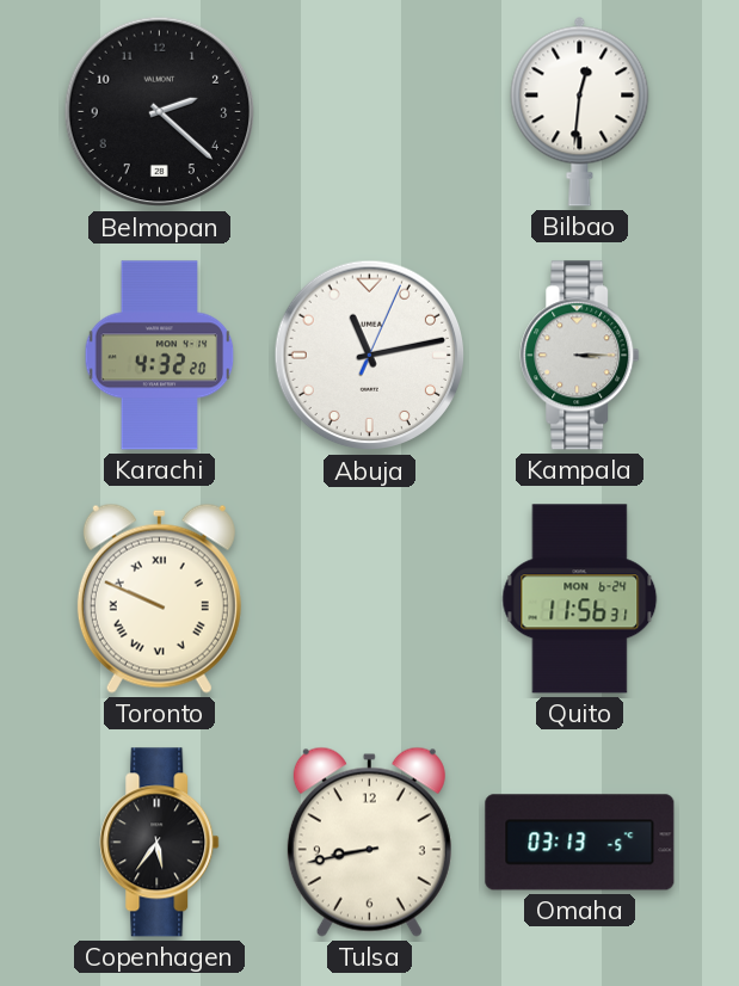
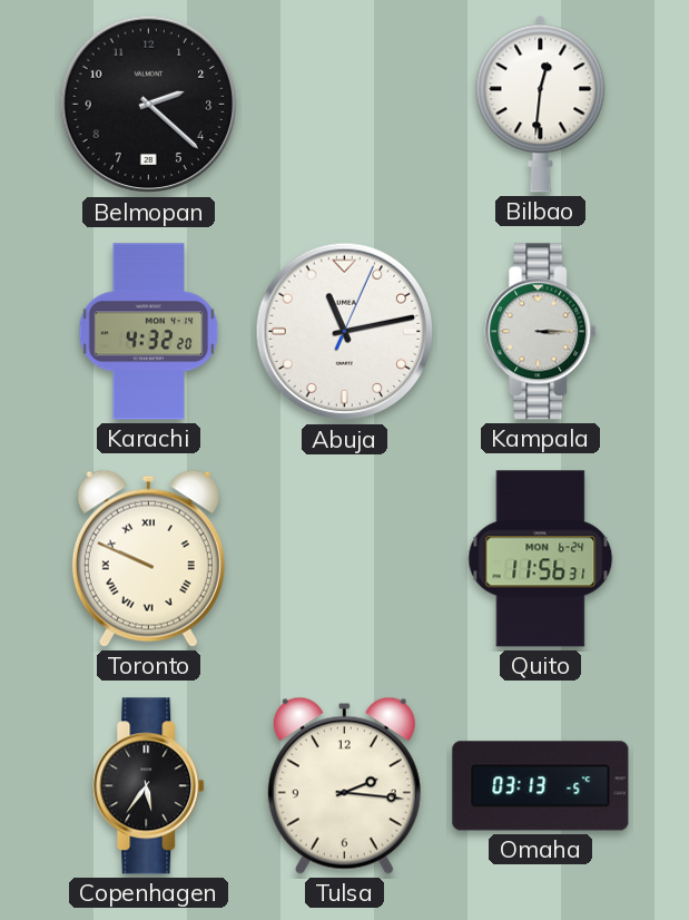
Tulsa: 8:43 -> 2:16 (344, 785)
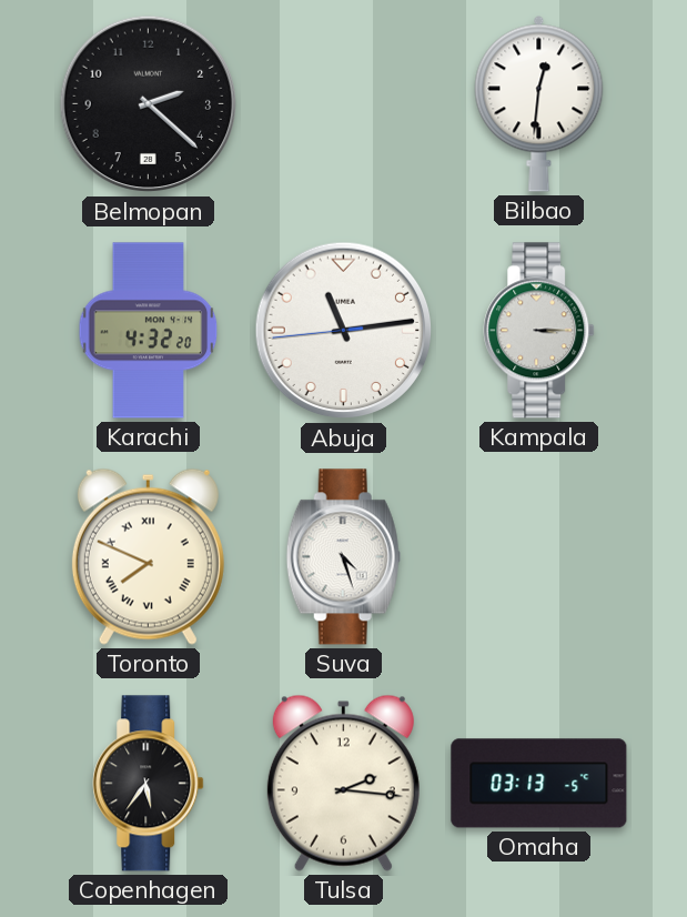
Abuja: 11:13:04 -> 11:13:44 (344, 331)
Toronto: 9:49 -> 7:49 (148, 556)
Suva: none -> 4:27 (343, 557)
Quito: 11:56 -> none (541, 559)
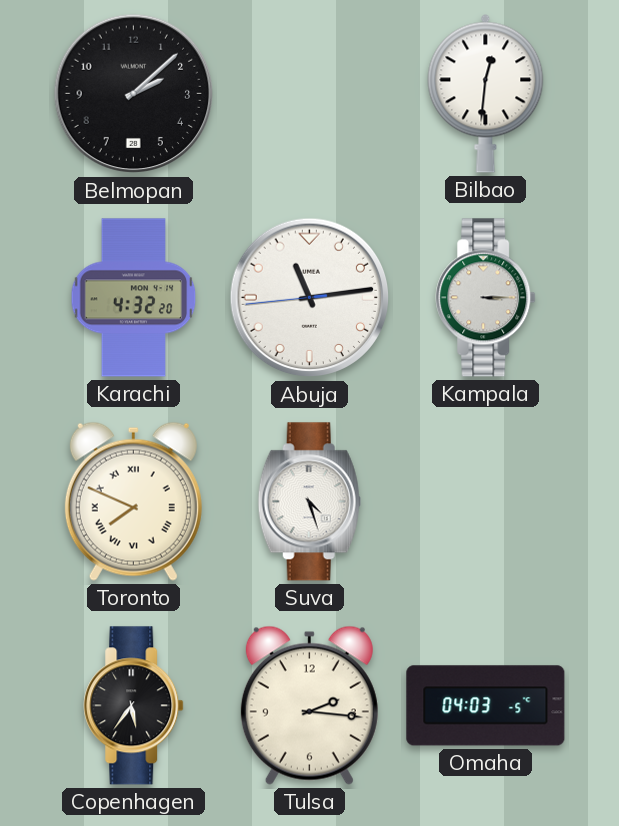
Belmopan: 2:22 -> 2:08 (134, 94)
Omaha: 03:13 -> 04:03 (486, 706)
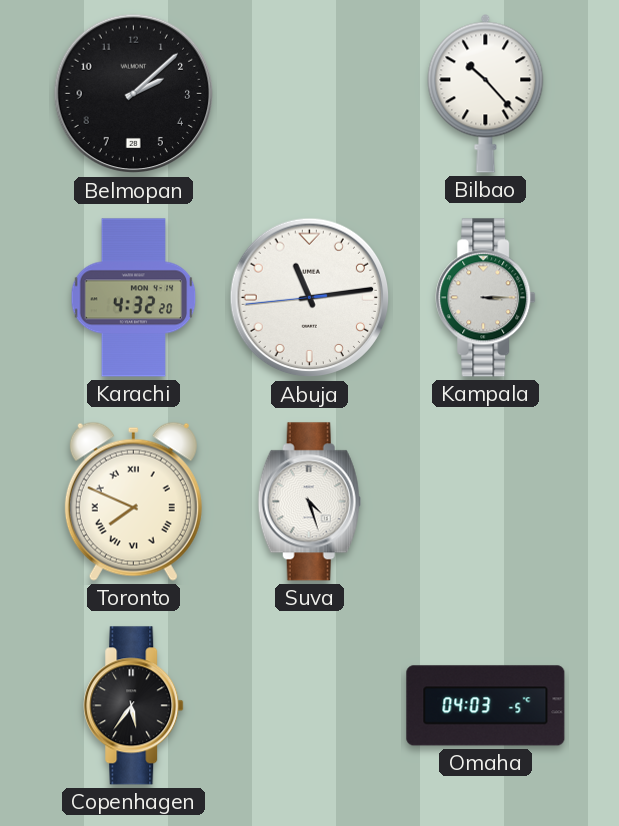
Bilbao: 12:31 -> 10:23 (486, 93)
Tulsa: 2:16 -> none (309, 705)
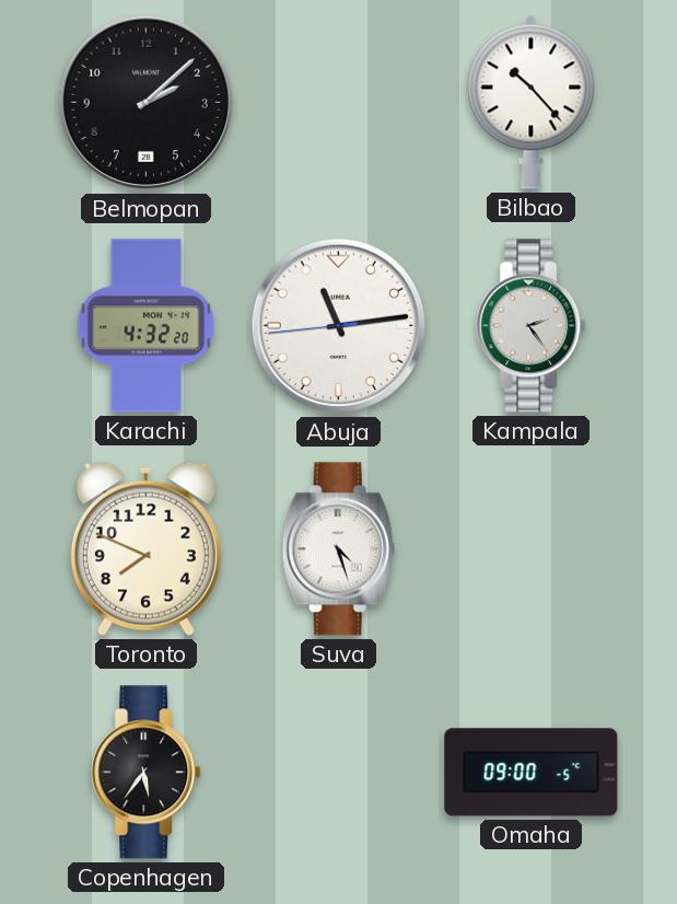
Kampala: 3:15 -> 2:24 (532, 326)
Toronto numerals: Roman -> Arabic (145, 548)
Omaha: 04:03 -> 09:00 (532, 773)
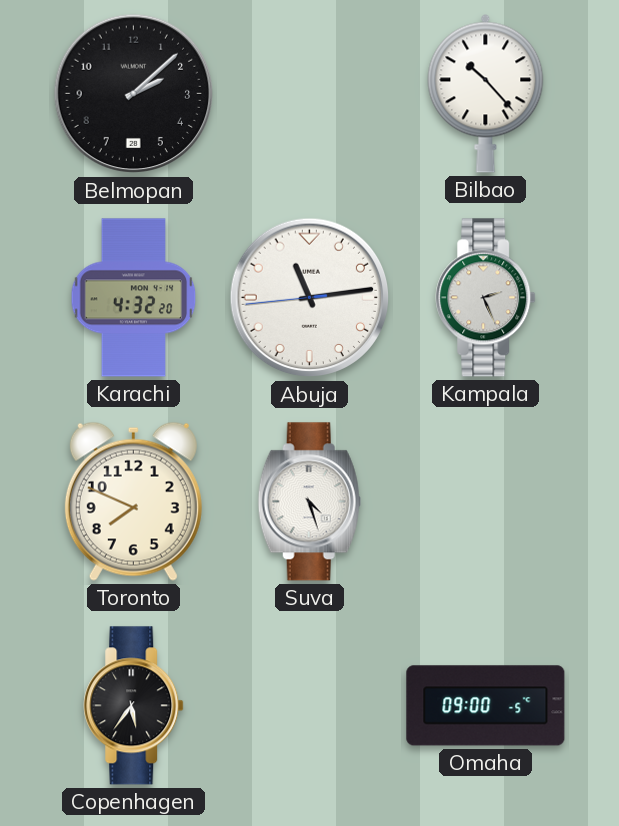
Kampala: 2:24 -> 2:26 (486, 298)
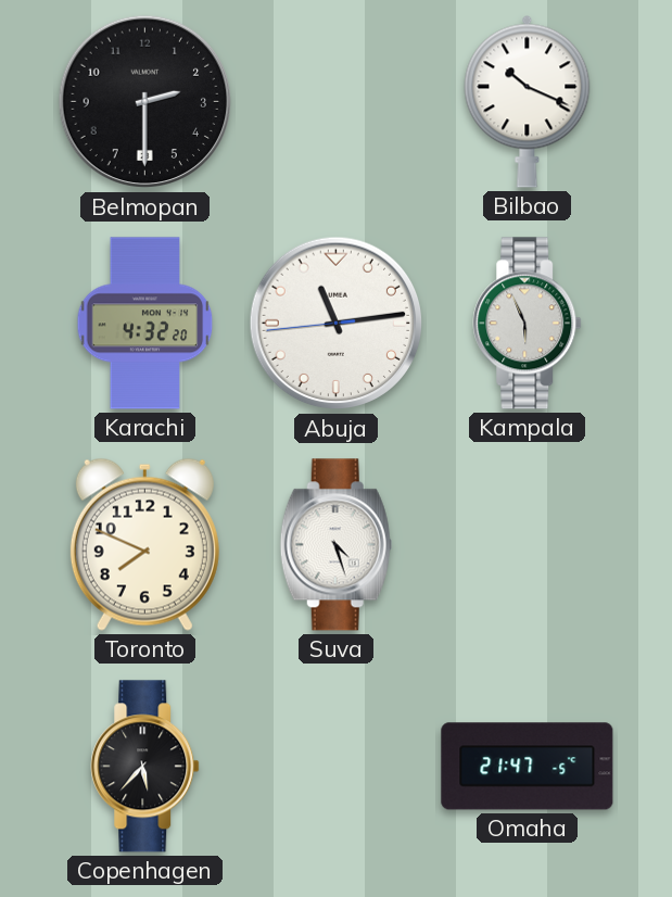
Belmopan: 2:08 -> 2:30 (145, 102)
Bilbao: 10:23 -> 10:19 (528, 101)
Kampala: 2:26 -> 5:56 (528, 324)
Copenhagen: 5:36 -> 5:37 (145, 767)
Omaha: 09:00 -> 21:47 (528, 767)
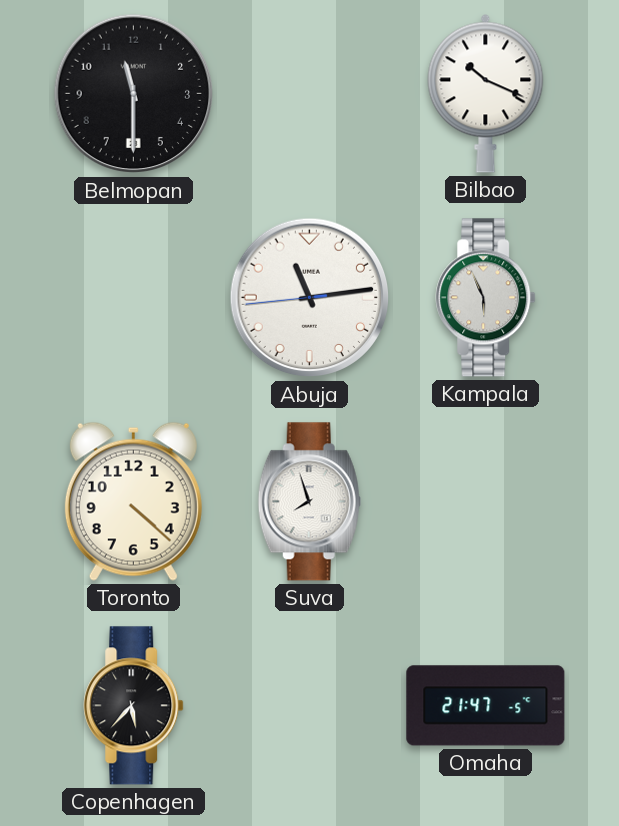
Belmopan: 2:30 -> 11:30 (134, 94)
Karachi: 4:32 -> none (145, 324)
Toronto: 7:49 -> 4:22 (133, 501)
Suva: 4:27 -> 7:57 (309, 502)
